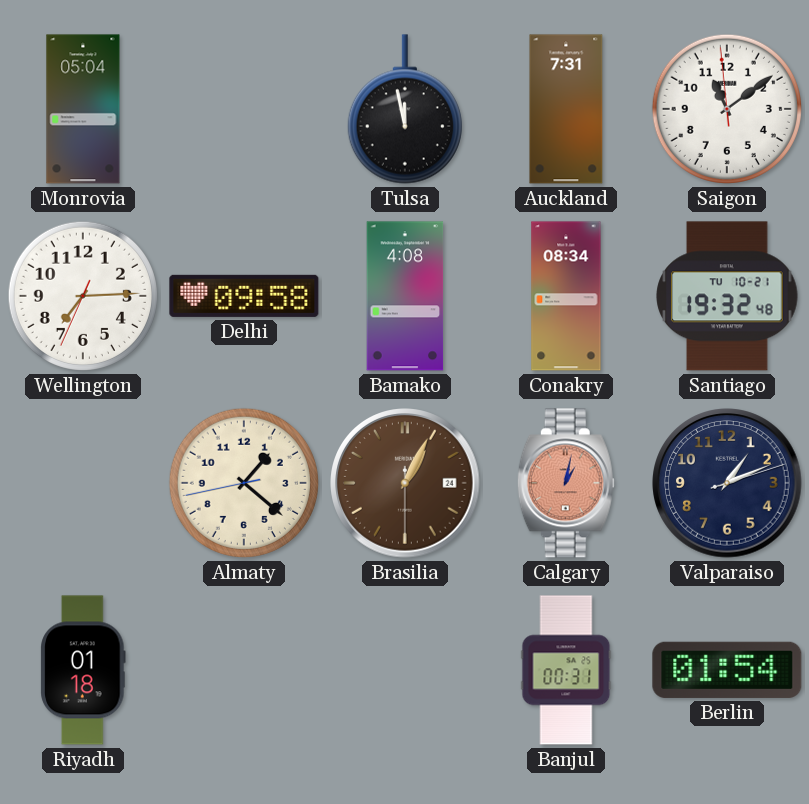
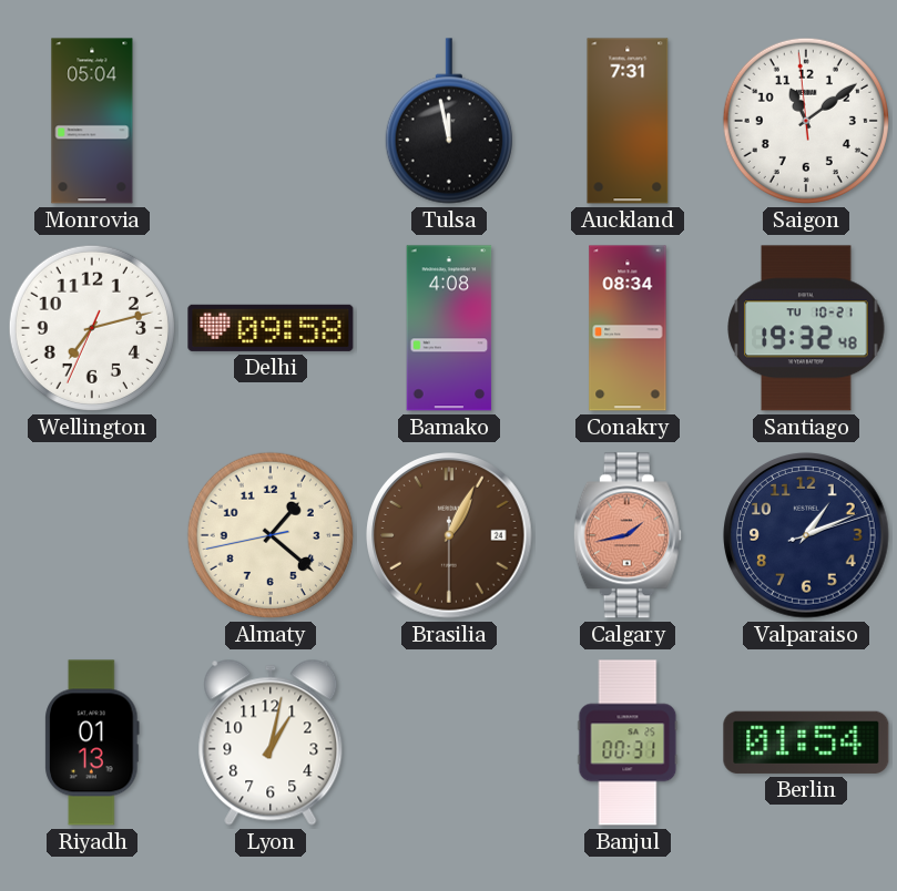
Wellington: 7:14 -> 7:12 (92, 328)
Calgary: 1:02 -> 1:43 (628, 535)
Riyadh: 01:18 -> 01:13 (92, 742)
Lyon: none -> 1:02 (271, 742)
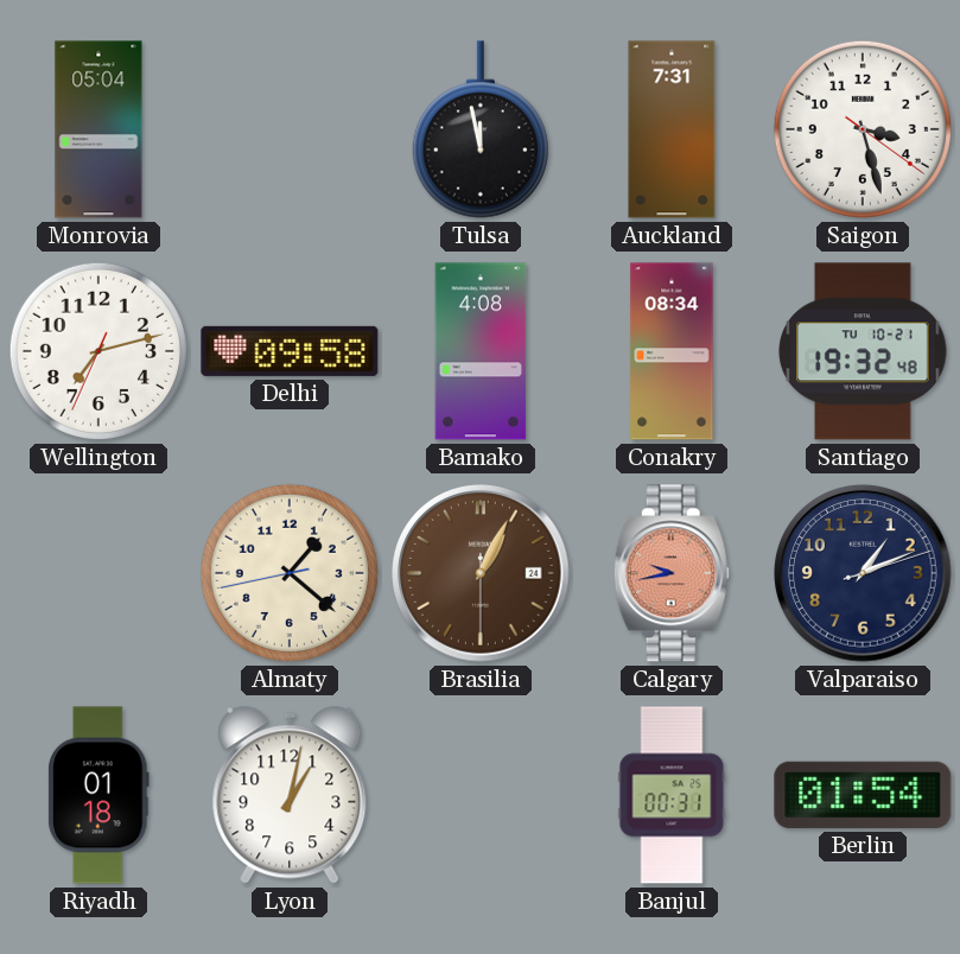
Saigon: 11:08 -> 3:27 (863, 129)
Calgary: 1:43 -> 9:43 (672, 573)
Riyadh: 01:13 -> 01:18 (98, 795)
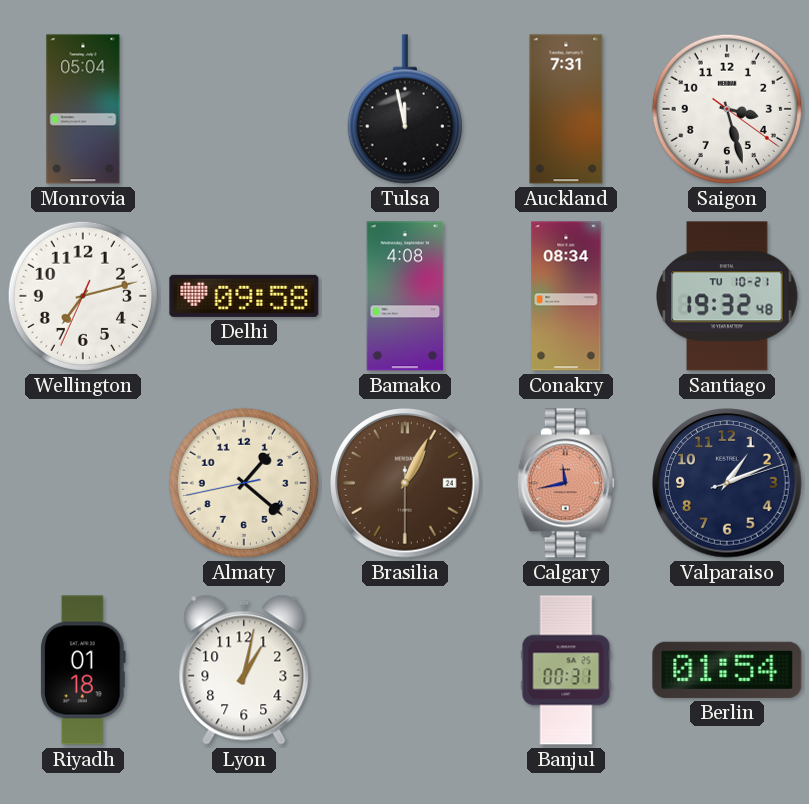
Calgary: 9:43 -> 11:43 (566, 483)
